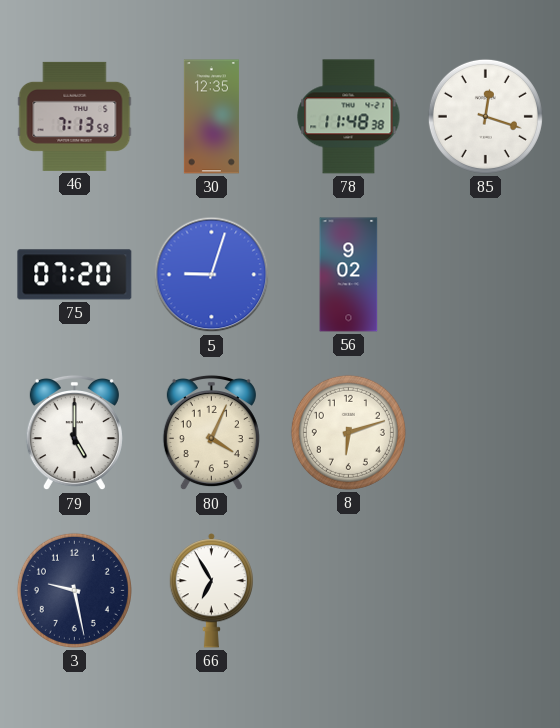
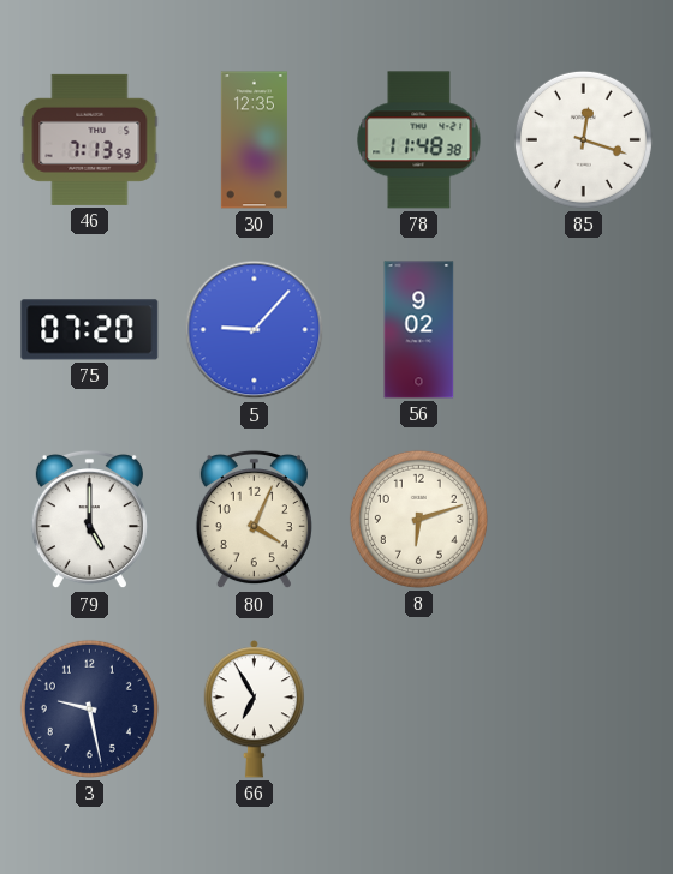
5: 9:03 -> 9:07 (255, 330)
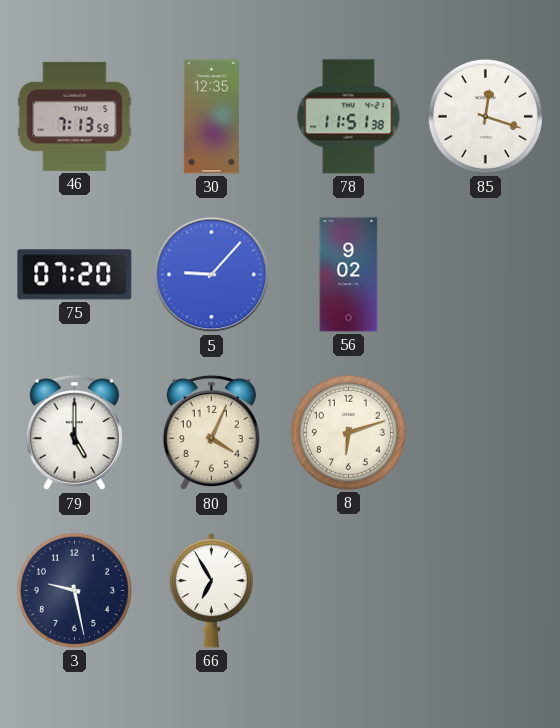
78: 11:48 -> 11:51 (349, 117)
